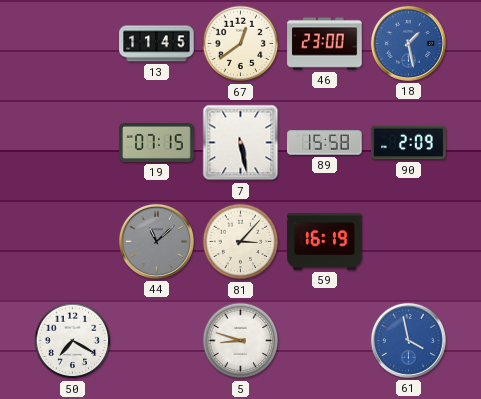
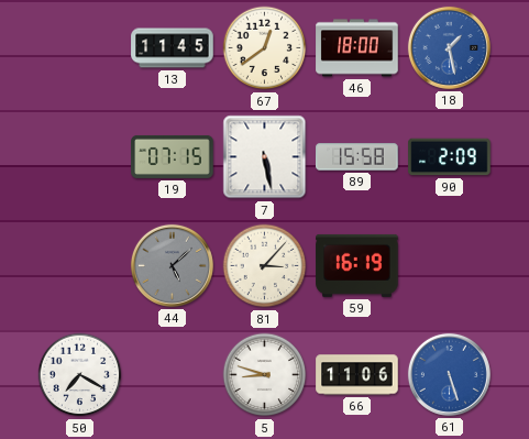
46: 23:00 -> 18:00 (357, 48)
44: 11:08 -> 5:08 (172, 265)
66: none -> 11:06 (357, 375)
61: 3:58 -> 5:27 (449, 374)
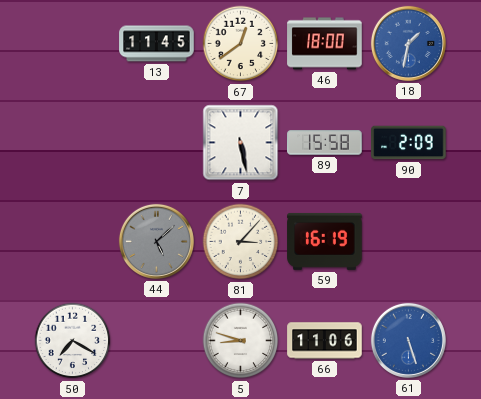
18: 1:28 -> 1:32 (408, 43)
19: 07:15 -> none (173, 156)
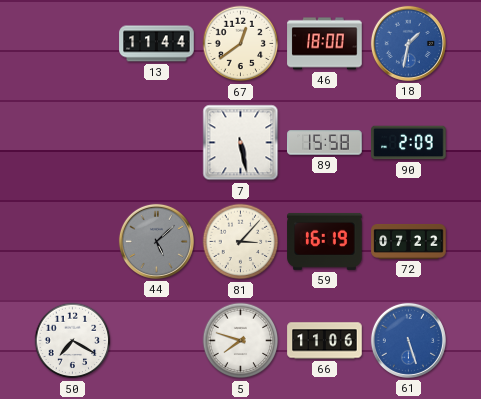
13: 11:45 -> 11:44 (157, 44)
72: none -> 07:22 (409, 241)
5: 8:48 -> 7:48 (241, 341)
